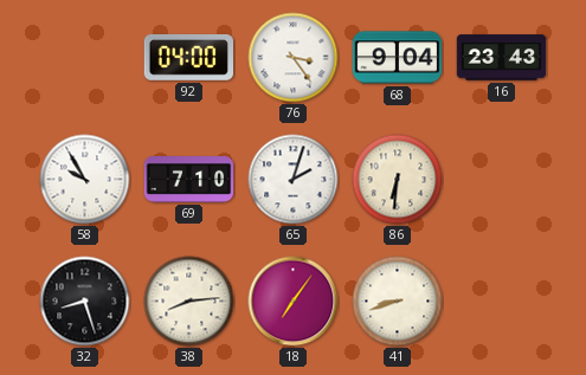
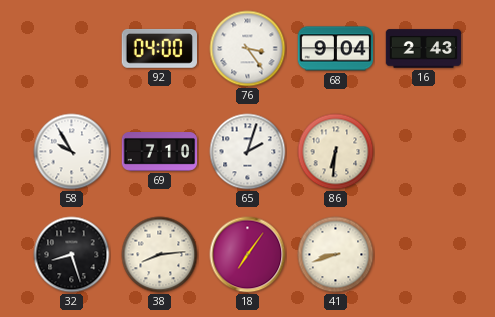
16: 23:43 -> 2:43 (424, 49)
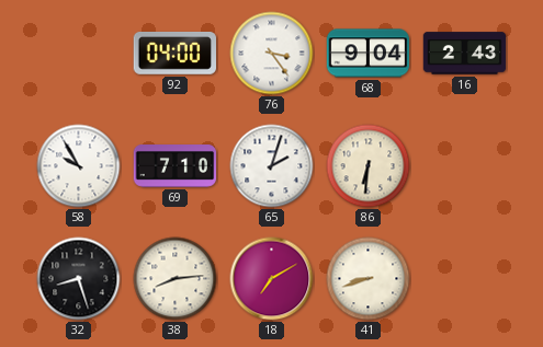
18: 7:06 -> 7:10 (272, 279)
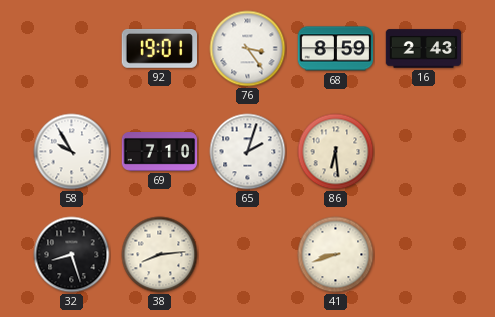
92: 04:00 -> 19:01 (159, 48)
68: 9:04 -> 8:59 (336, 49)
86: 6:31 -> 6:29 (336, 152)
18: 7:10 -> none (272, 279)
